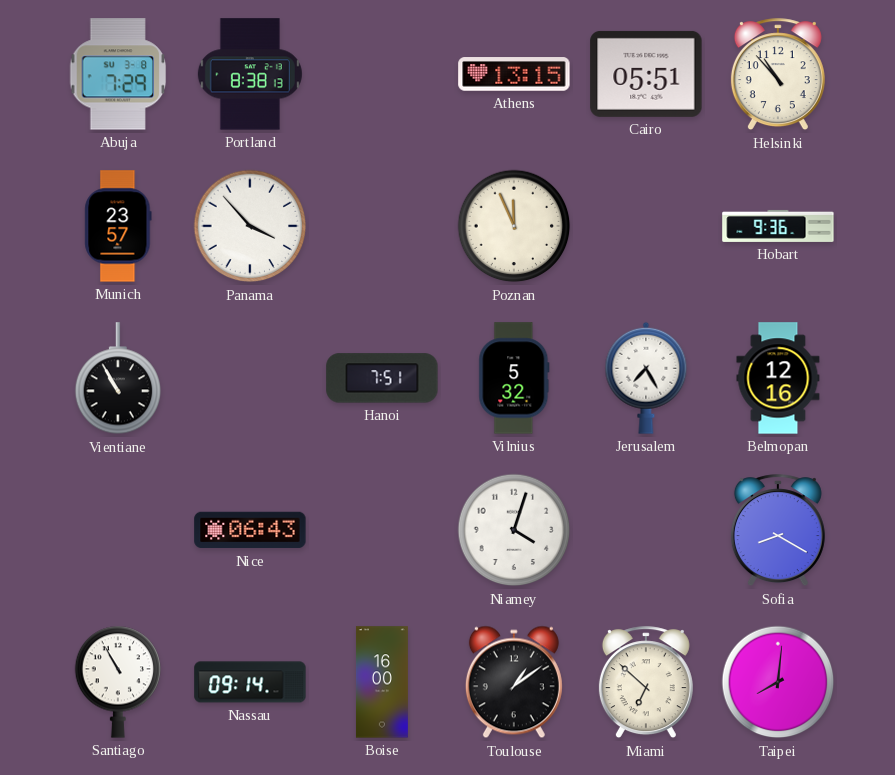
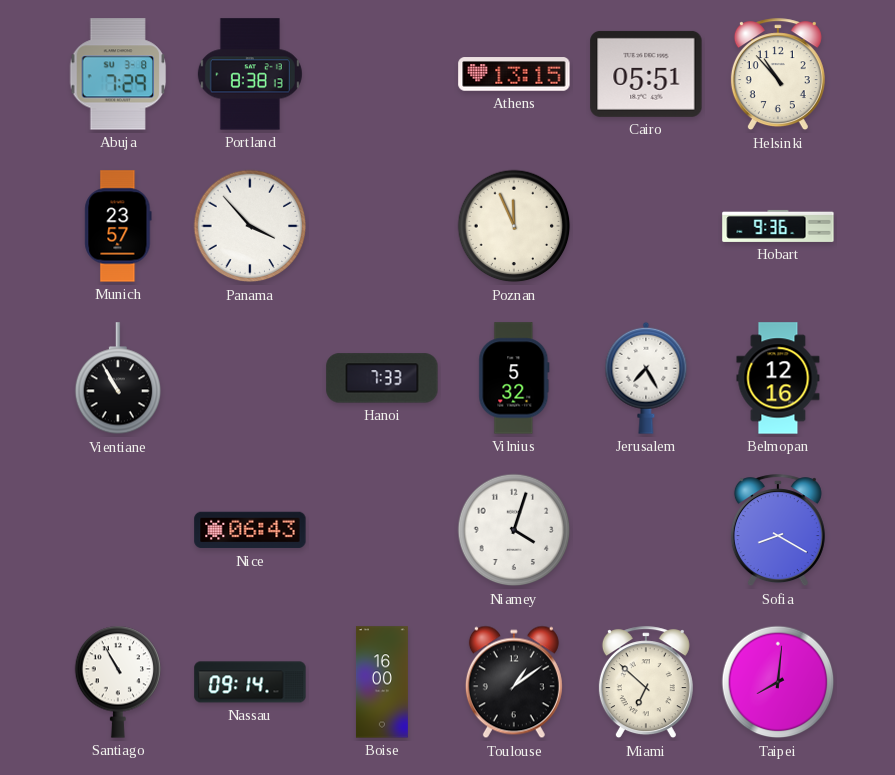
Hanoi: 7:51 -> 7:33 (382, 378)
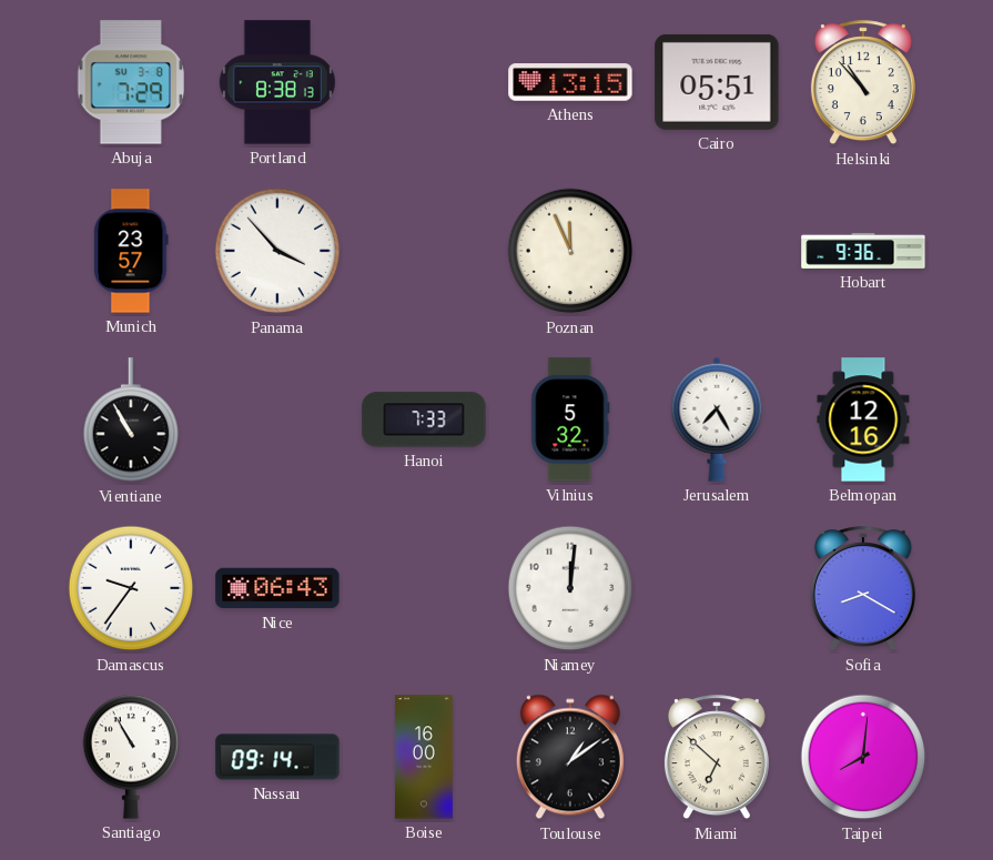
Damascus: none -> 9:36 (131, 588)
Niamey: 4:03 -> 12:01 (570, 588)
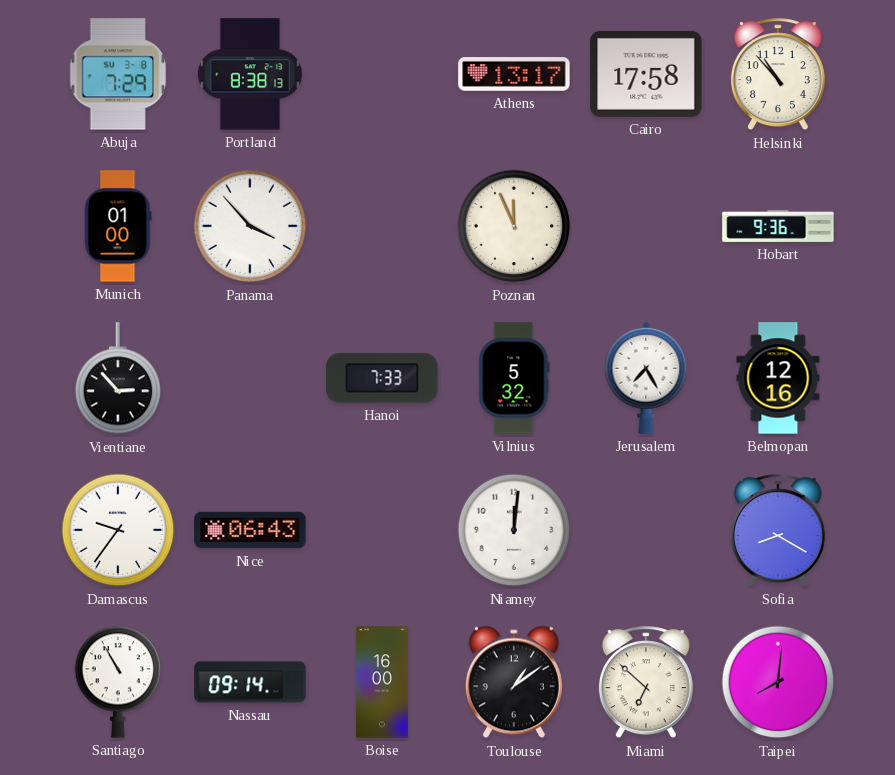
Athens: 13:15 -> 13:17 (514, 74)
Cairo: 05:51 -> 17:58 (646, 74)
Munich: 23:57 -> 01:00 (118, 226)
Vientiane: 10:55 -> 2:53 (118, 379)
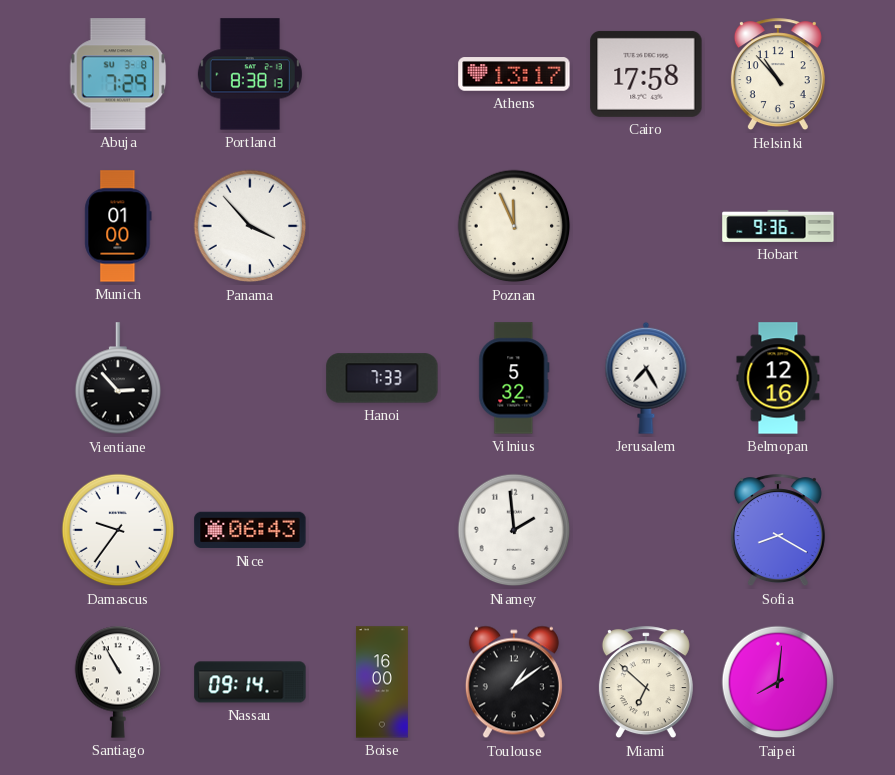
Niamey: 12:01 -> 1:59 (514, 530)
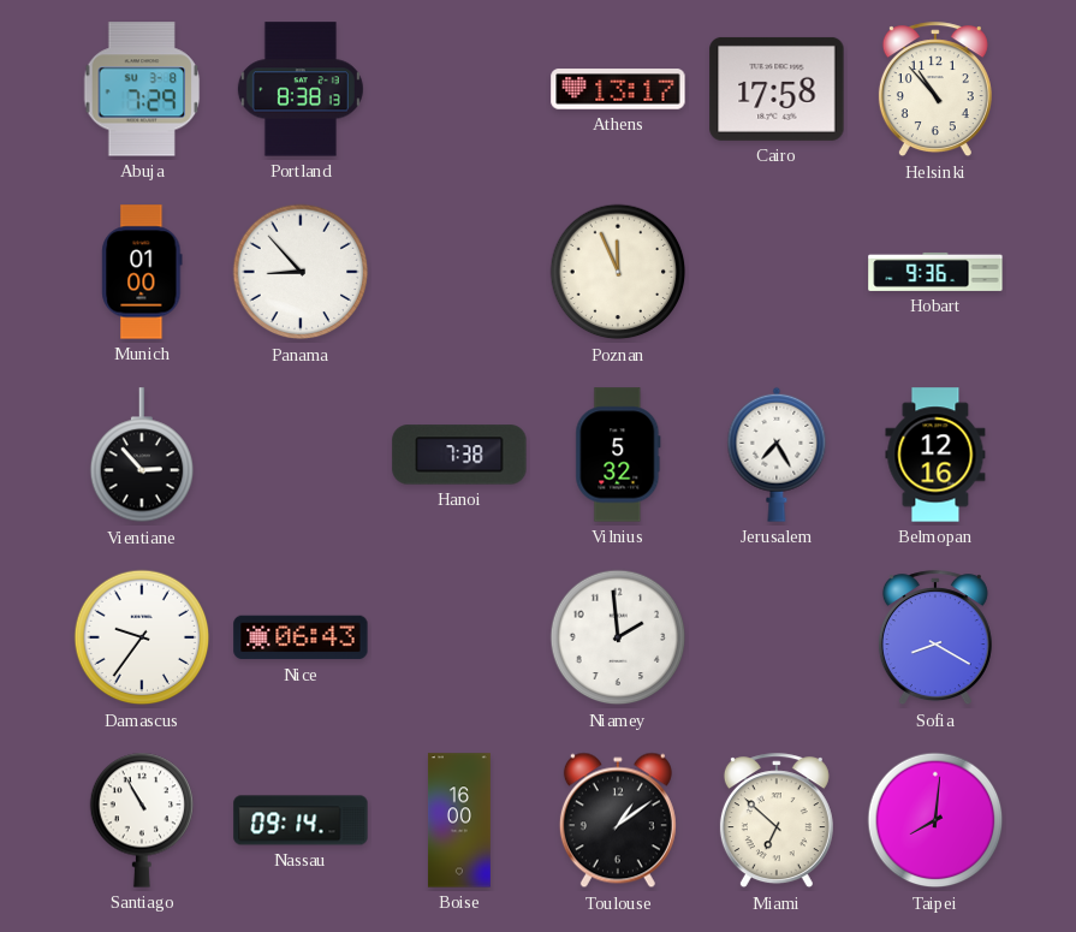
Panama: 3:53 -> 8:53 (301, 272)
Hanoi: 7:33 -> 7:38 (459, 455)
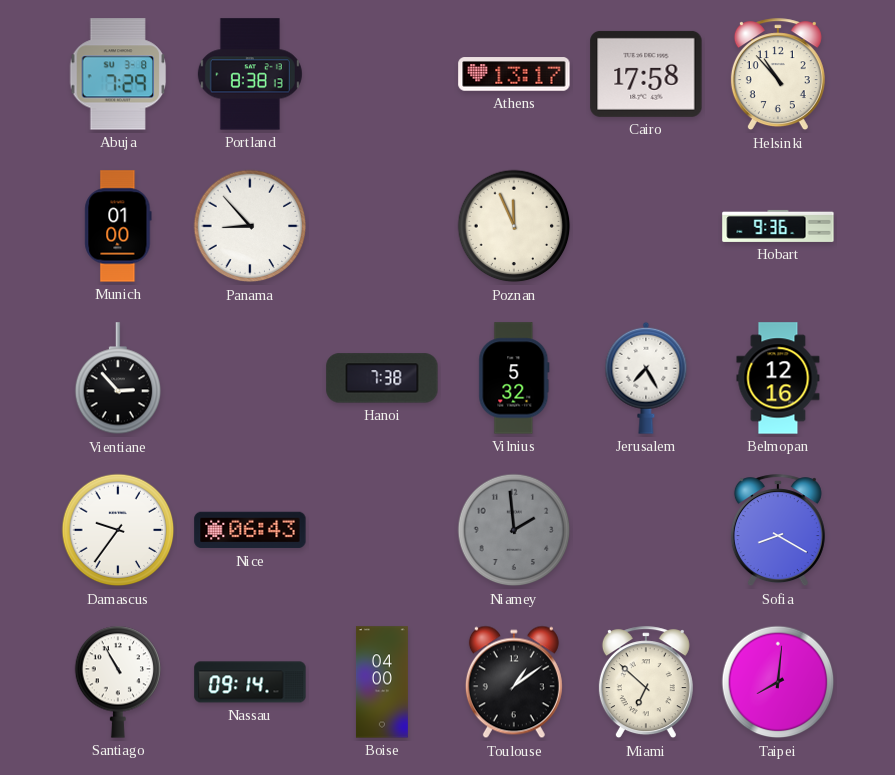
Niamey dial: white -> grey (514, 530)
Boise: 16:00 -> 04:00 (382, 682)
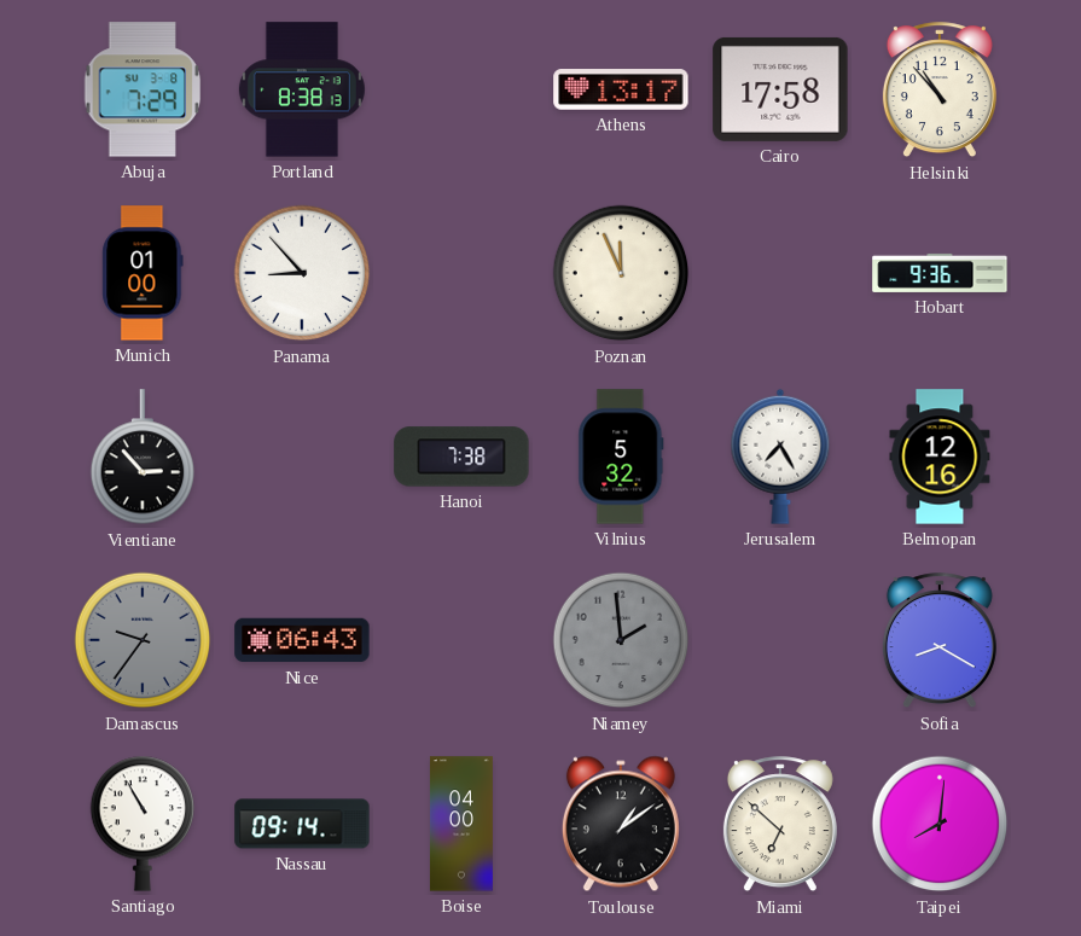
Damascus dial: white -> grey (143, 640)
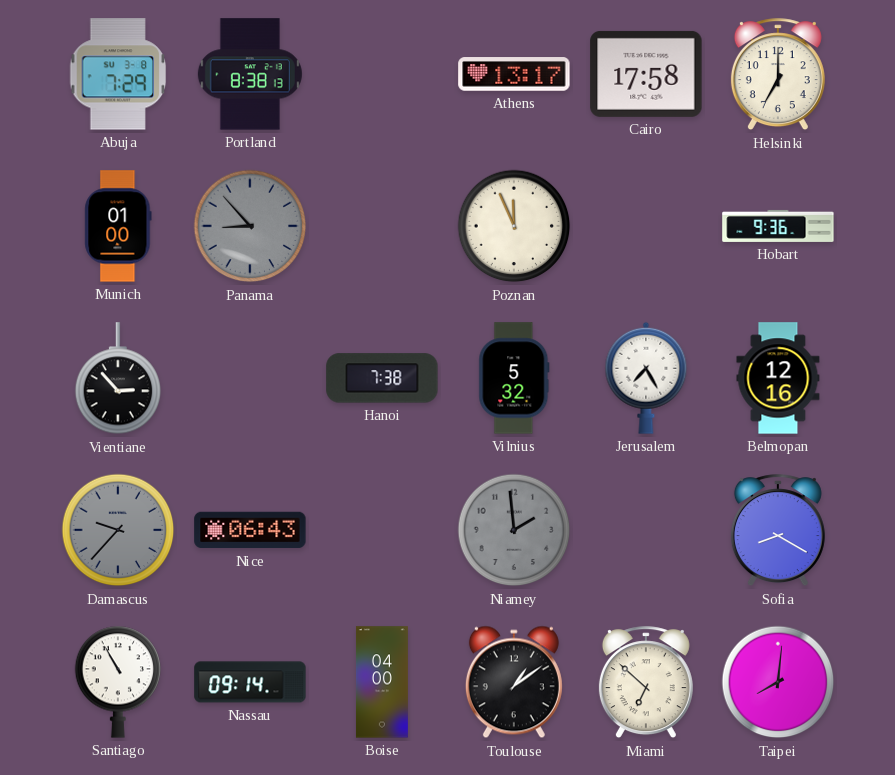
Helsinki: 10:53 -> 7:00 (778, 75)
Panama dial: white -> grey (250, 226)
Damascus: 9:36 -> 9:37 (118, 530)
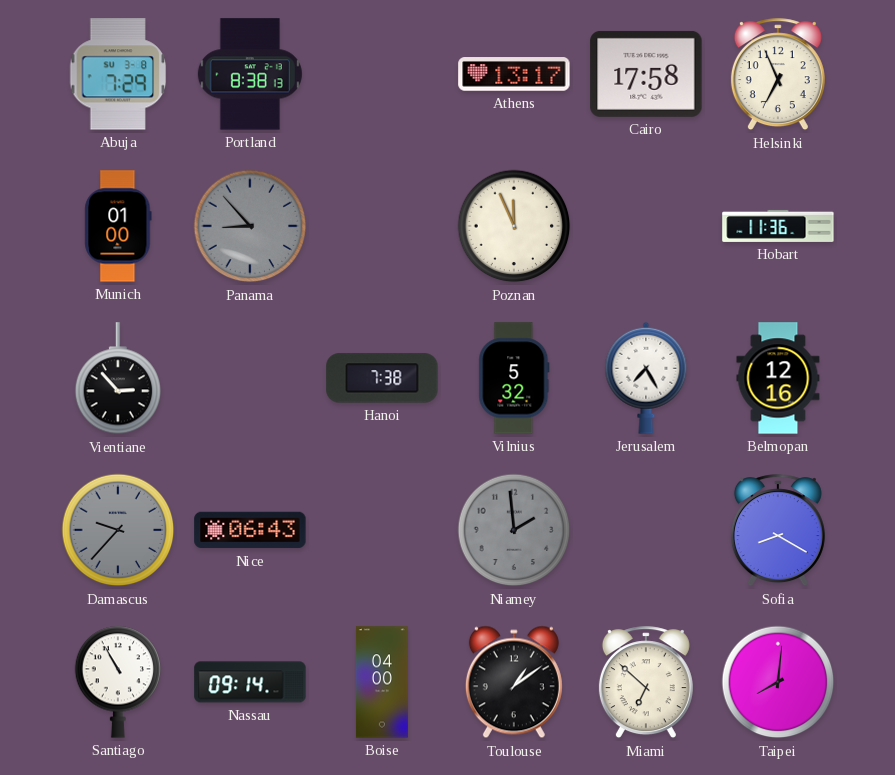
Helsinki: 7:00 -> 6:56 (778, 75)
Hobart: 9:36 -> 11:36 (778, 226)
